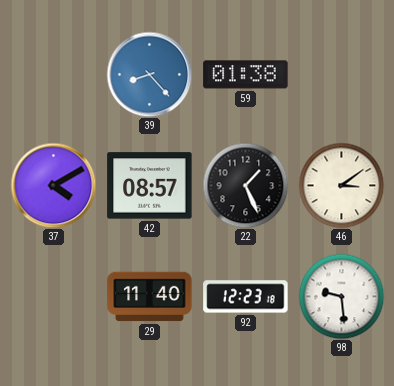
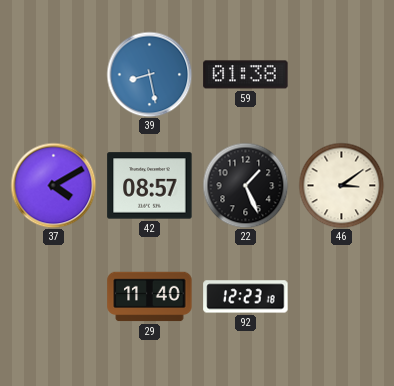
39: 8:23 -> 8:28 (149, 74)
98: 9:29 -> none (341, 296)
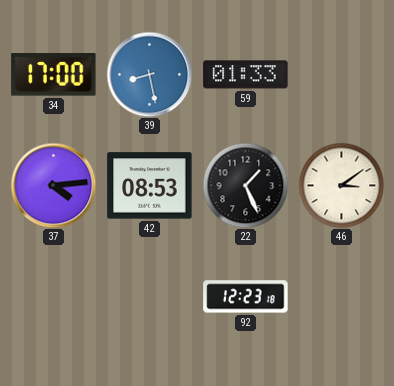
34: none -> 17:00 (54, 75)
59: 01:38 -> 01:33 (246, 75)
37: 4:10 -> 4:14 (53, 185)
42: 08:57 -> 08:53 (150, 186)
29: 11:40 -> none (150, 297)
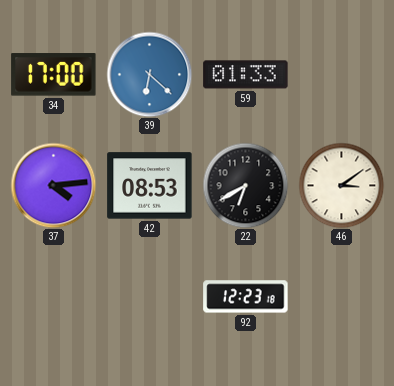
39: 8:28 -> 6:22 (149, 74)
22: 1:26 -> 6:40 (245, 185)
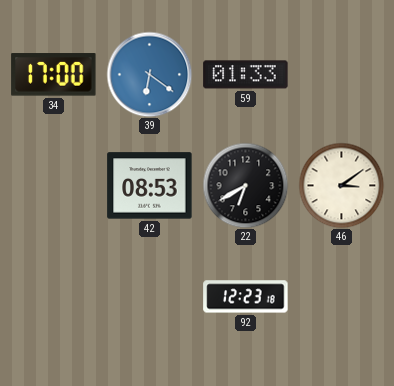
39: 6:22 -> 6:21 (149, 74)
37: 4:14 -> none (53, 185)
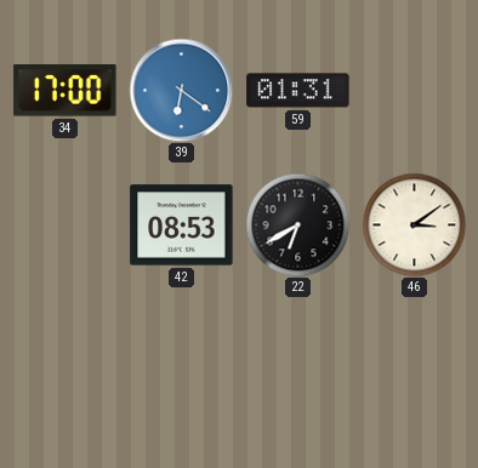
59: 01:33 -> 01:31 (298, 91)
92: 12:23 -> none (246, 297)
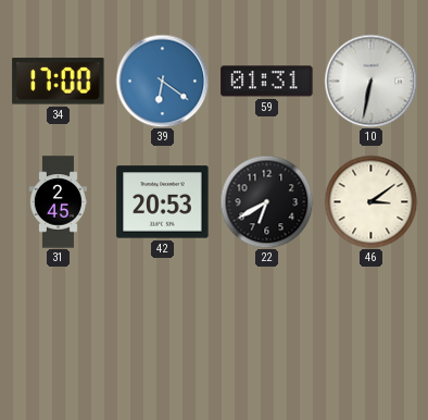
10: none -> 6:32 (370, 81)
31: none -> 2:45 (58, 202)
42: 08:53 -> 20:53 (163, 202)
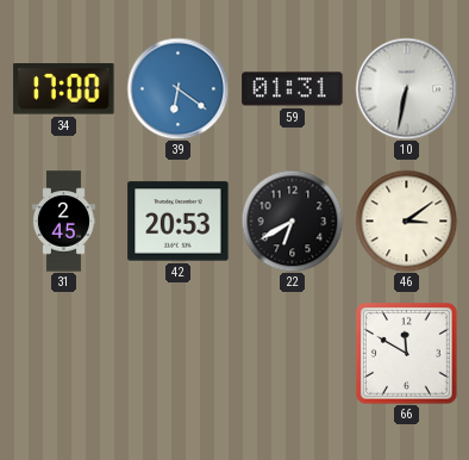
66: none -> 11:50 (407, 354)
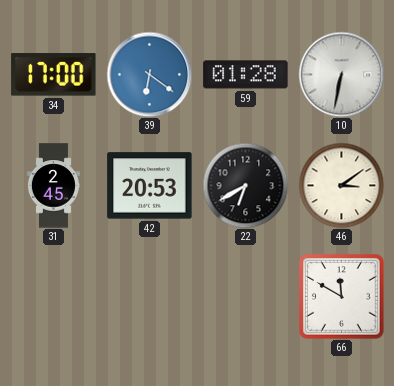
59: 01:31 -> 01:28 (246, 75)
